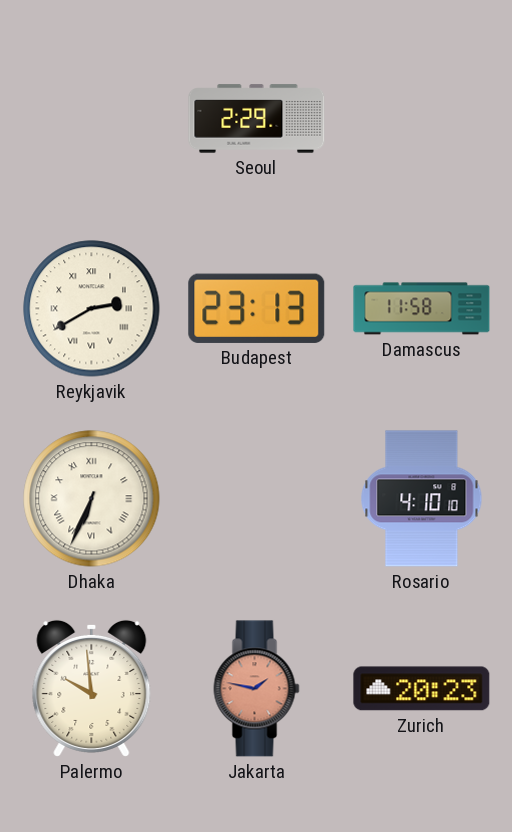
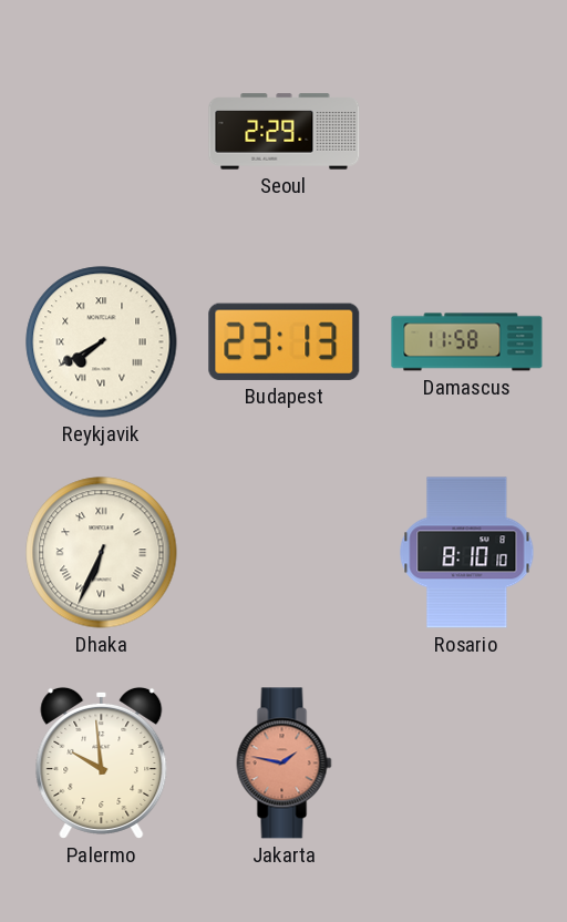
Reykjavik: 2:40 -> 7:40 (102, 342)
Rosario: 4:10 -> 8:10 (467, 553)
Zurich: 20:23 -> none (422, 689)
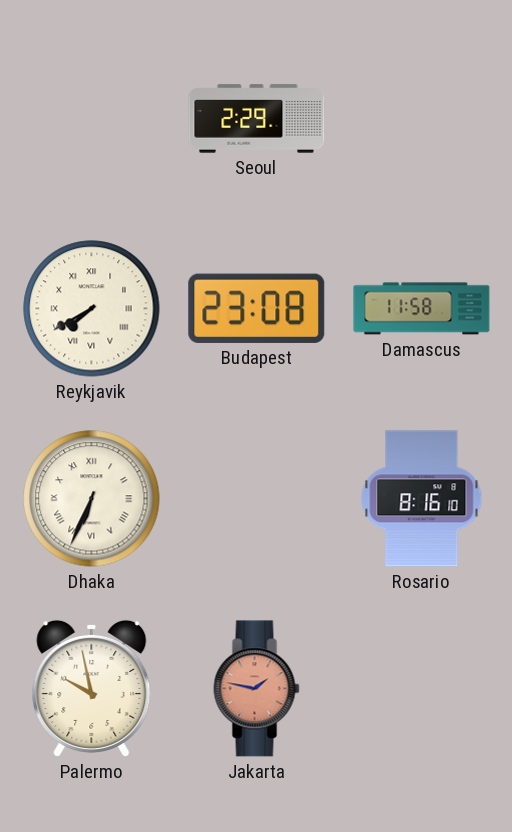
Budapest: 23:13 -> 23:08 (257, 308)
Rosario: 8:10 -> 8:16 (422, 499)
Palermo: 9:59 -> 9:58 (92, 688)
